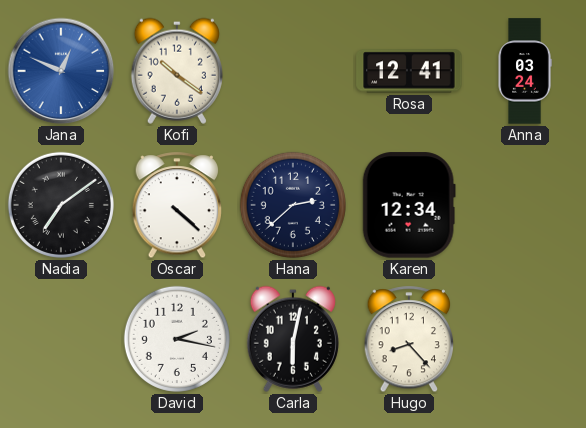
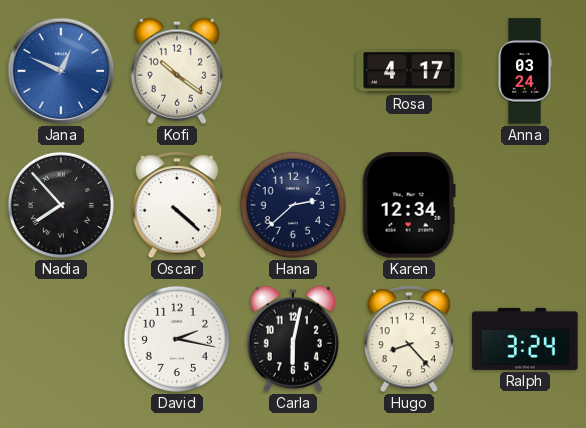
Rosa: 12:41 -> 4:17 (409, 71)
Nadia: 7:09 -> 7:53 (61, 205)
Ralph: none -> 3:24 (525, 339)
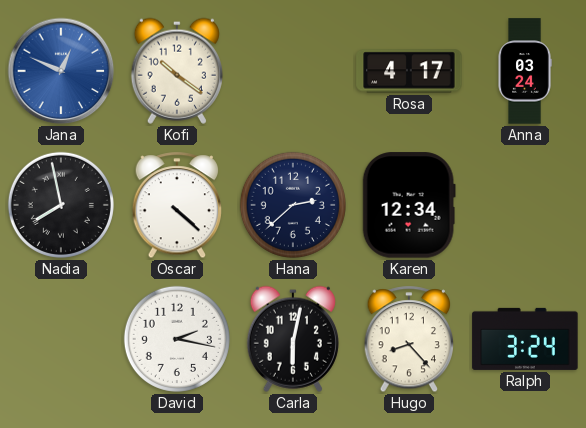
Nadia: 7:53 -> 7:58 (61, 205)
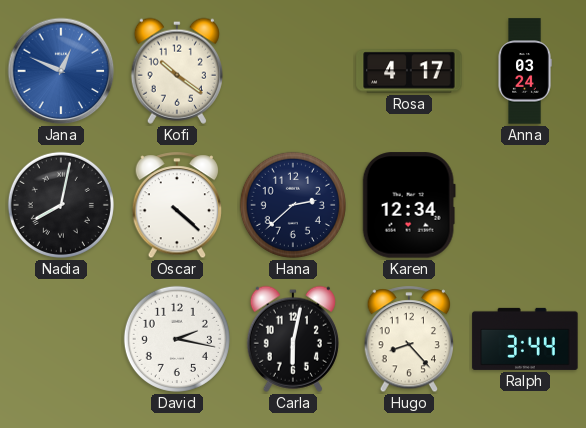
Nadia: 7:58 -> 8:02 (61, 205)
Ralph: 3:24 -> 3:44 (525, 339)
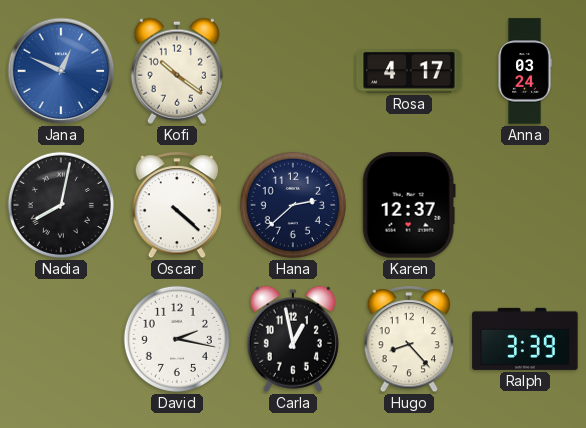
Karen: 12:34 -> 12:37 (409, 205)
Carla: 6:02 -> 12:58 (293, 339)
Ralph: 3:44 -> 3:39 (525, 339)
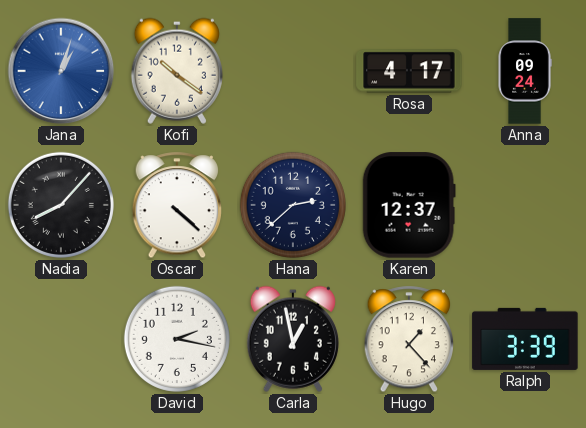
Jana: 12:49 -> 1:03 (61, 71)
Anna: 03:24 -> 09:24 (525, 71)
Nadia: 8:02 -> 8:07 (61, 205)
Hugo: 8:23 -> 1:23 (409, 340)
